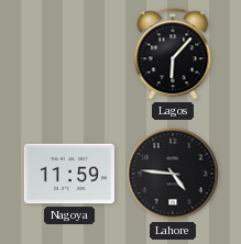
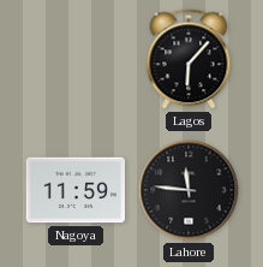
Lahore: 4:46 -> 11:46 (189, 190)
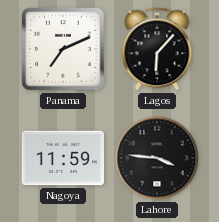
Panama: none -> 7:11 (63, 49)
Lahore: 11:46 -> 3:46 (157, 158)
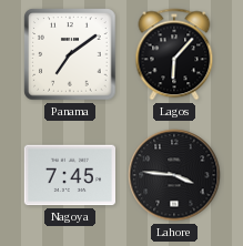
Panama: 7:11 -> 7:09 (70, 54)
Nagoya: 11:59 -> 7:45 (69, 175)
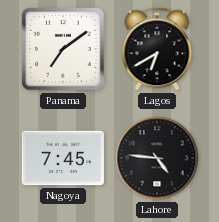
Lagos: 6:07 -> 6:40 (157, 49)
Lahore: 3:46 -> 4:46 (157, 158)
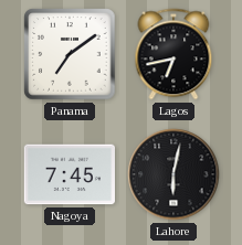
Lagos: 6:40 -> 6:43 (173, 54)
Lahore: 4:46 -> 6:02 (173, 174)
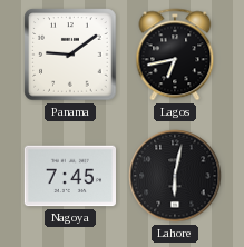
Panama: 7:09 -> 9:09 (70, 55)
